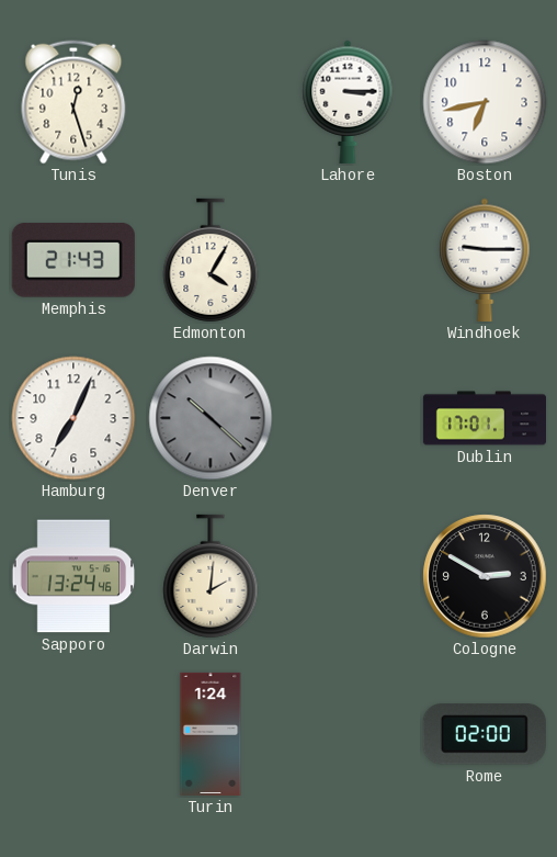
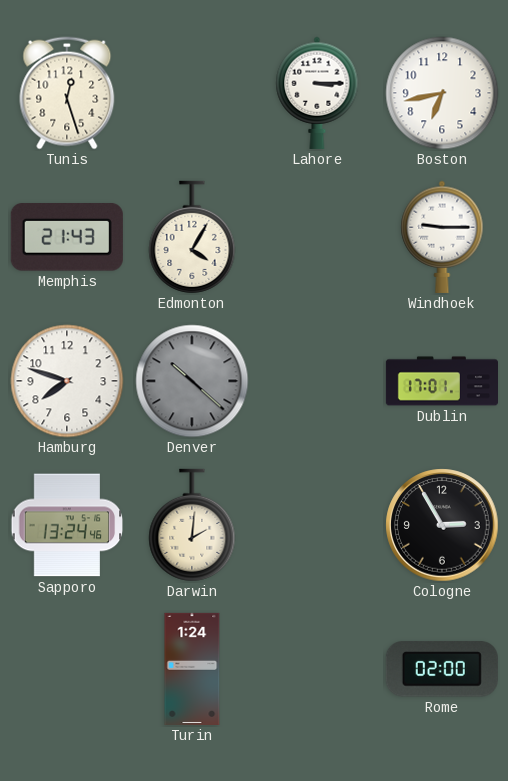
Hamburg: 7:04 -> 7:48 (67, 381)
Cologne: 2:50 -> 2:55 (442, 525)
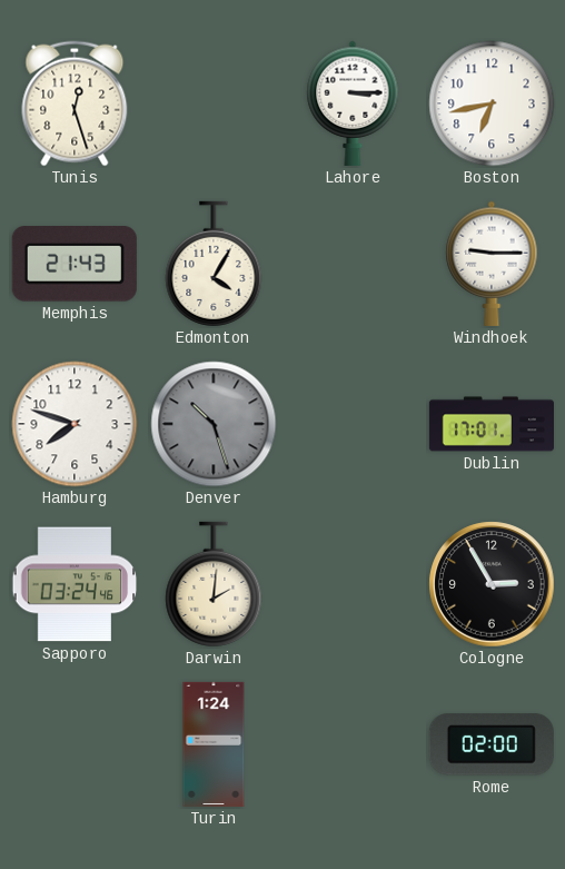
Denver: 10:22 -> 10:27 (214, 424)
Sapporo: 13:24 -> 03:24 (75, 584)
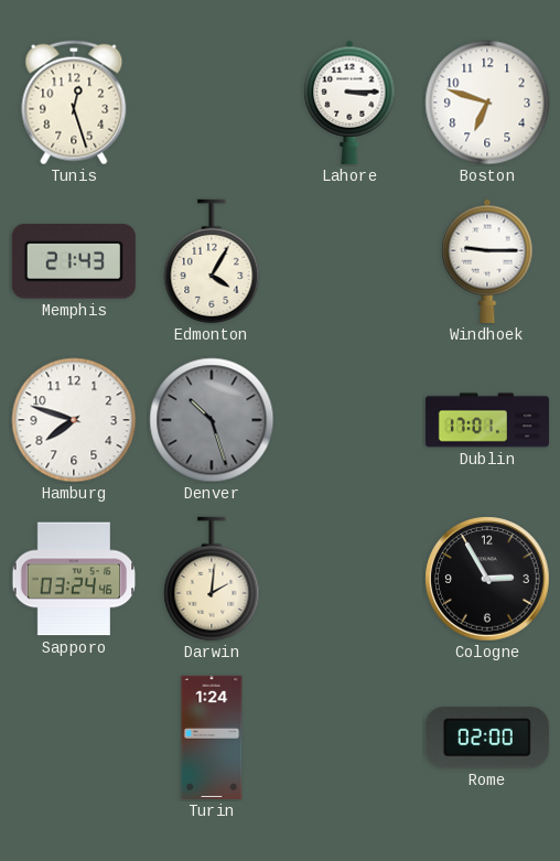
Boston: 6:43 -> 6:48 (487, 103)
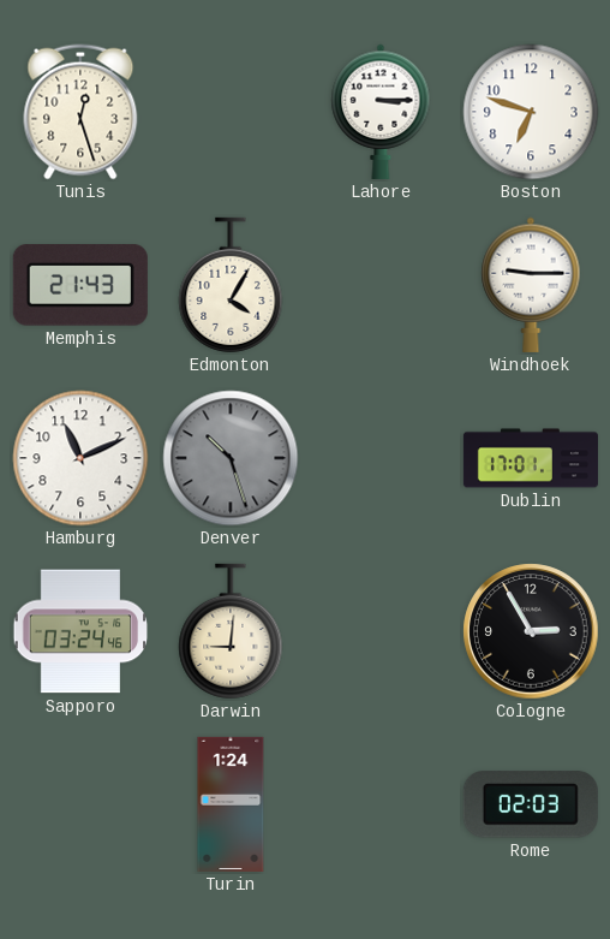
Hamburg: 7:48 -> 11:11 (80, 458)
Darwin: 2:01 -> 9:01 (231, 631)
Rome: 02:00 -> 02:03 (531, 804)
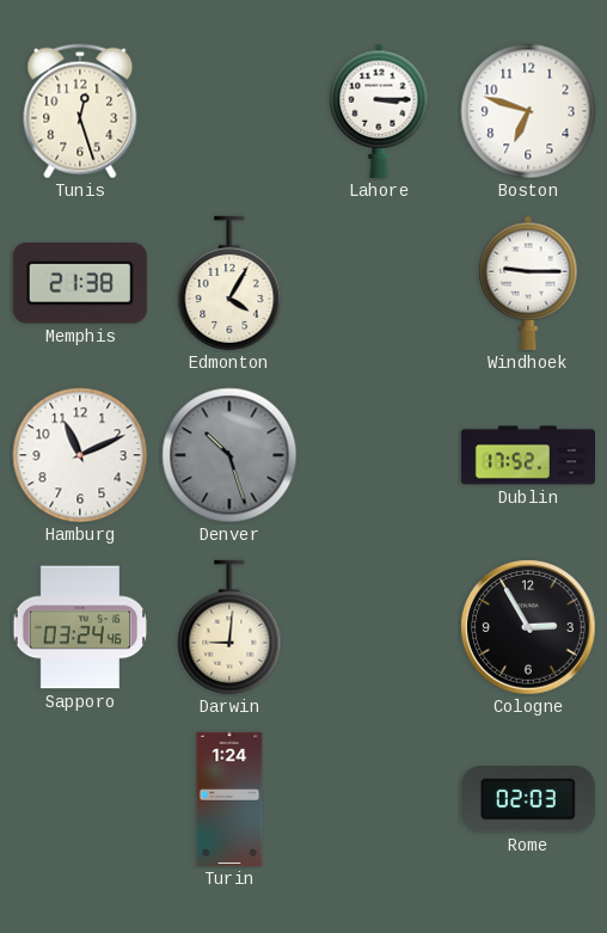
Memphis: 21:43 -> 21:38 (80, 284)
Dublin: 17:01 -> 17:52 (527, 455)
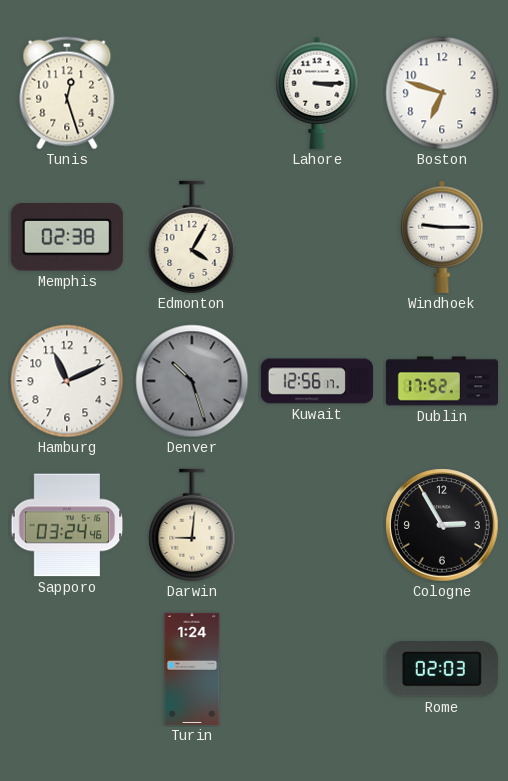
Memphis: 21:38 -> 02:38 (67, 238)
Kuwait: none -> 12:56 (317, 381)
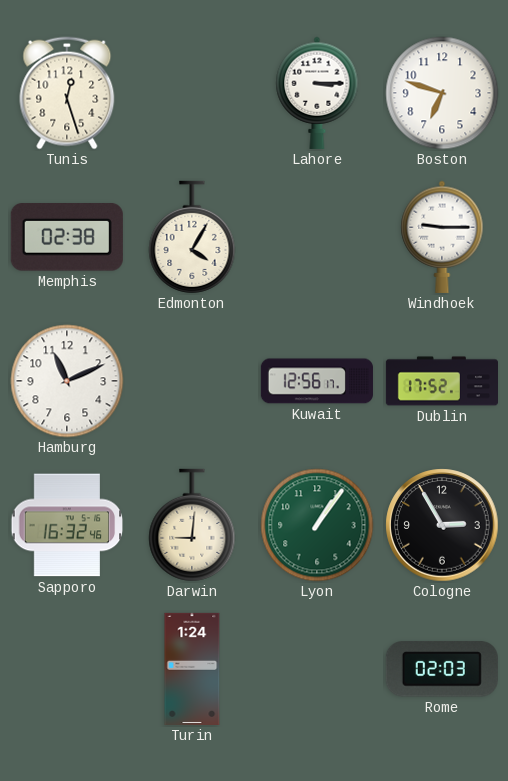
Denver: 10:27 -> none (192, 381)
Sapporo: 03:24 -> 16:32 (67, 525)
Lyon: none -> 1:06 (317, 525)
